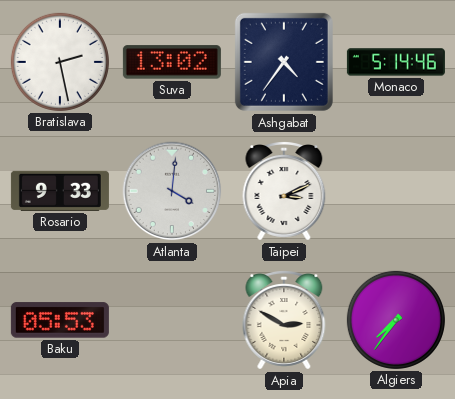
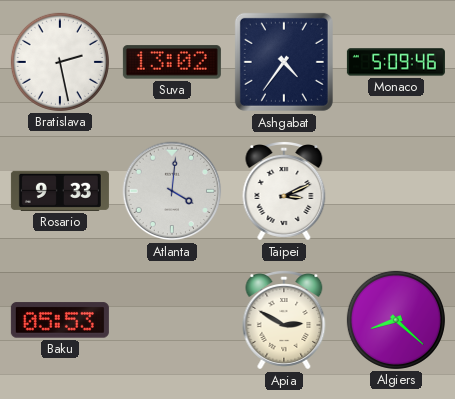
Monaco: 5:14 -> 5:09 (396, 62)
Algiers: 7:36 -> 8:22 (396, 320)
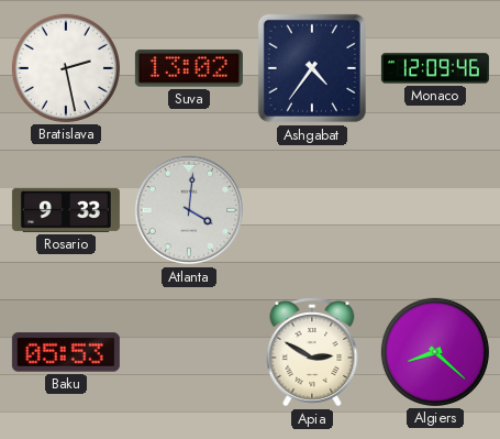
Monaco: 5:09 -> 12:09 (435, 68)
Taipei: 3:11 -> none (284, 192)
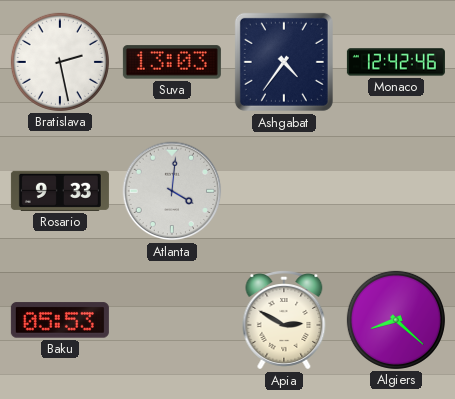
Suva: 13:02 -> 13:03 (172, 62)
Monaco: 12:09 -> 12:42 (396, 62)
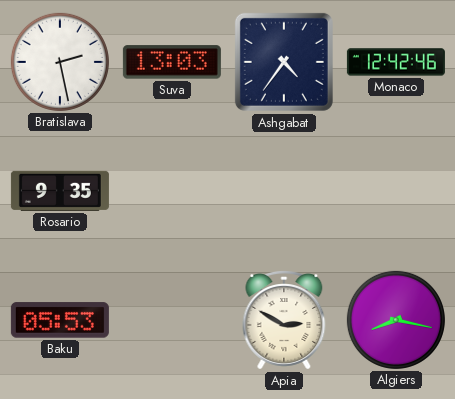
Rosario: 9:33 -> 9:35 (60, 191)
Atlanta: 4:01 -> none (172, 191)
Algiers: 8:22 -> 8:17 (396, 320)
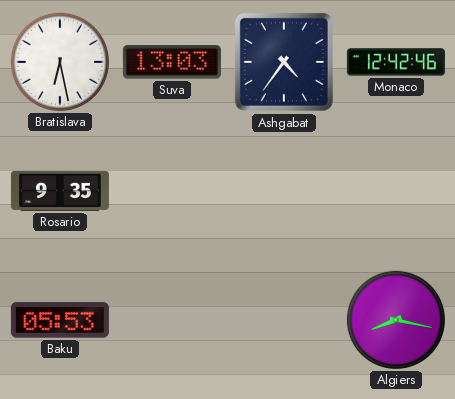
Bratislava: 2:28 -> 6:28 (60, 62)
Apia: 2:50 -> none (284, 321)
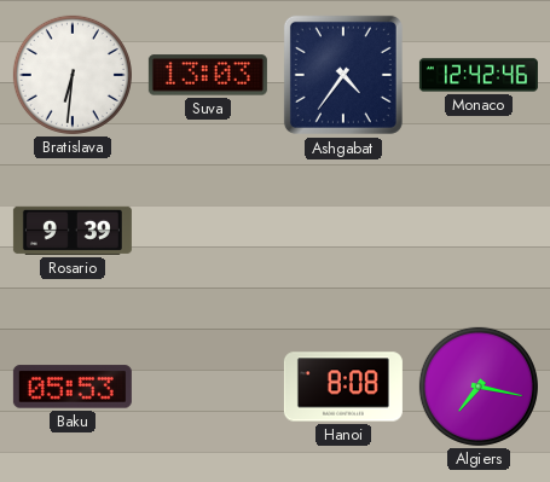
Bratislava: 6:28 -> 6:31 (73, 75)
Rosario: 9:35 -> 9:39 (73, 231)
Hanoi: none -> 8:08 (343, 387)
Algiers: 8:17 -> 7:17 (479, 387)
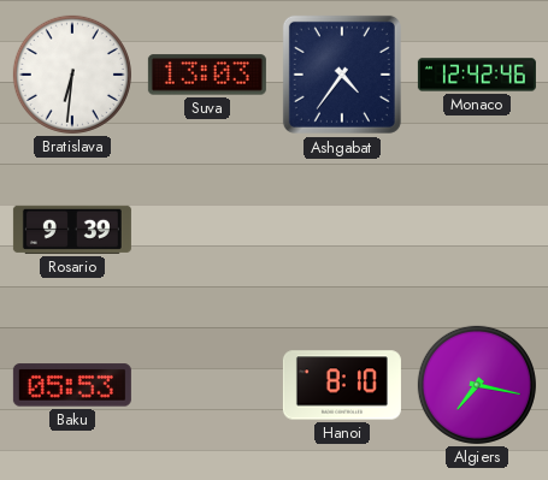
Hanoi: 8:08 -> 8:10 (342, 385)
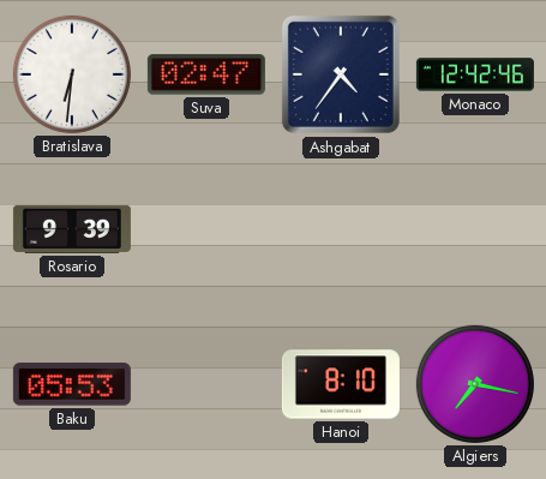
Suva: 13:03 -> 02:47 (206, 74)
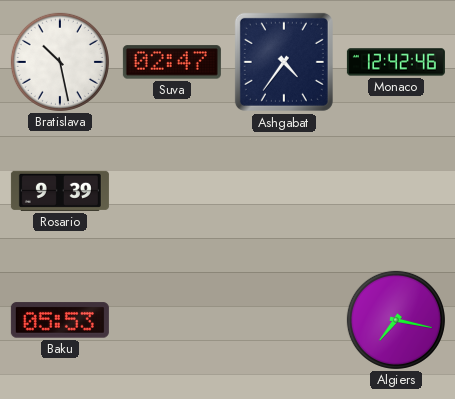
Bratislava: 6:31 -> 10:28 (60, 62)
Hanoi: 8:10 -> none (341, 384)
